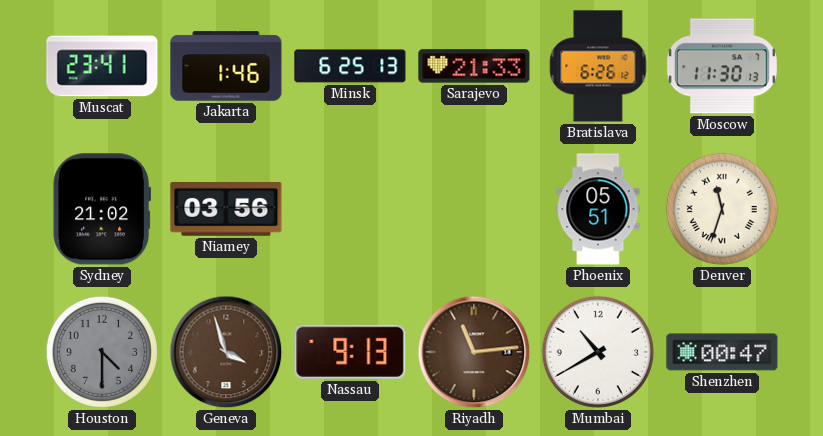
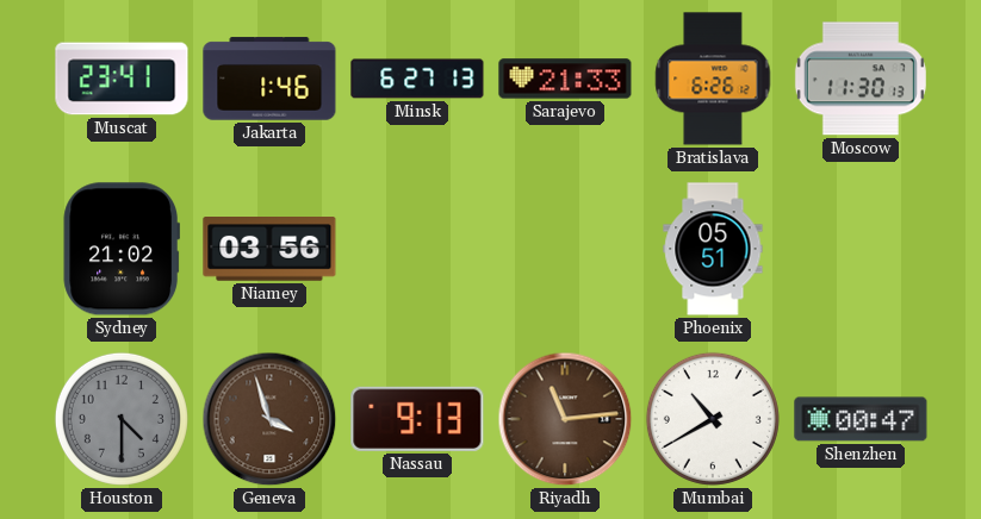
Minsk: 6:25 -> 6:27 (417, 79)
Denver: 11:33 -> none (722, 209)
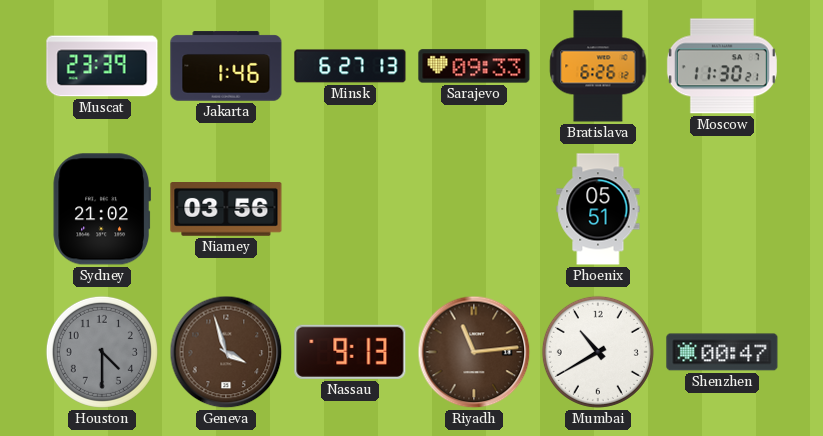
Muscat: 23:41 -> 23:39 (102, 66)
Sarajevo: 21:33 -> 09:33 (474, 66)
Moscow: 11:30:13 -> 11:30:21 (722, 66)
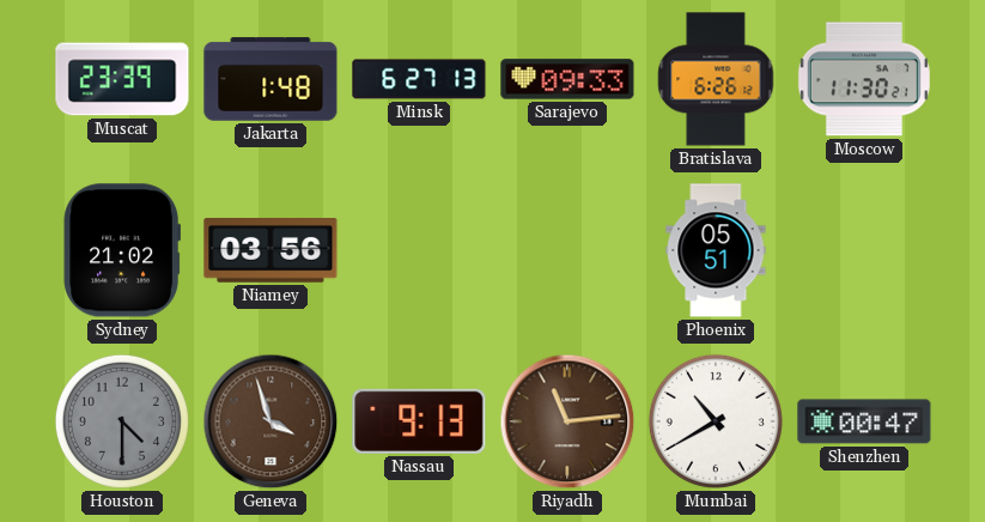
Jakarta: 1:46 -> 1:48 (270, 79)
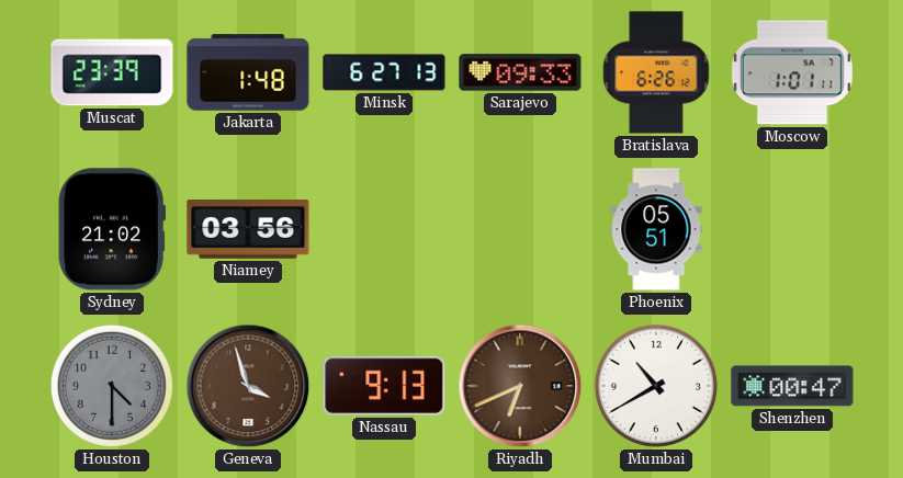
Moscow: 11:30 -> 1:01 (792, 72)
Riyadh: 11:14 -> 6:41 (520, 386)
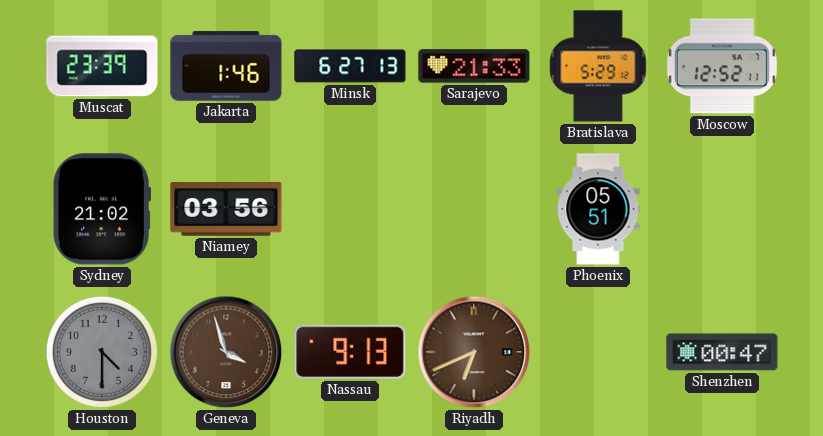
Jakarta: 1:48 -> 1:46 (226, 66)
Sarajevo: 09:33 -> 21:33 (474, 66)
Bratislava: 6:26 -> 5:29 (598, 66)
Moscow: 1:01 -> 12:52 (722, 66)
Mumbai: 10:40 -> none (656, 386)
